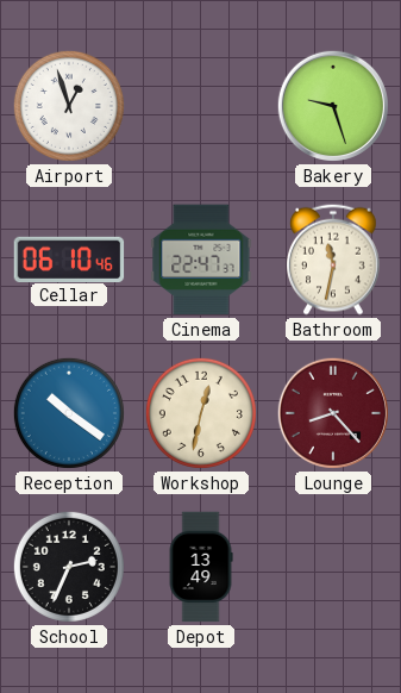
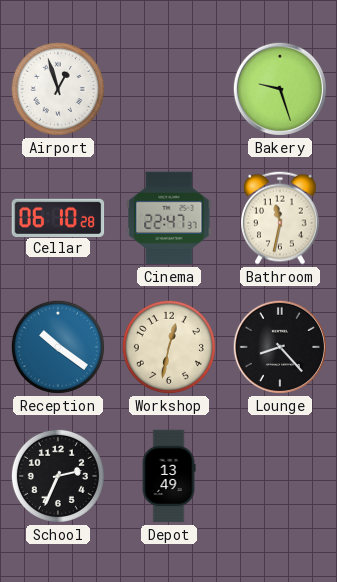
Cellar: 06:10:46 -> 06:10:28 (58, 217)
Lounge dial: burgundy -> black (280, 347)
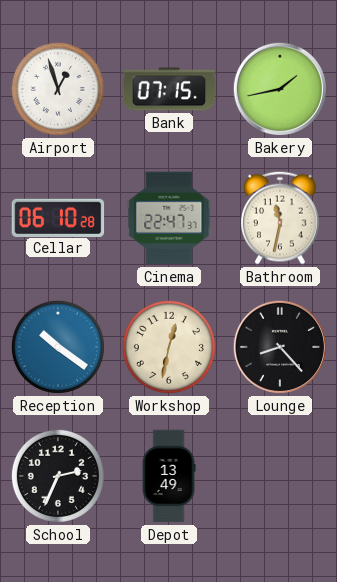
Bank: none -> 07:15 (169, 89)
Bakery: 9:27 -> 1:43 (280, 89)
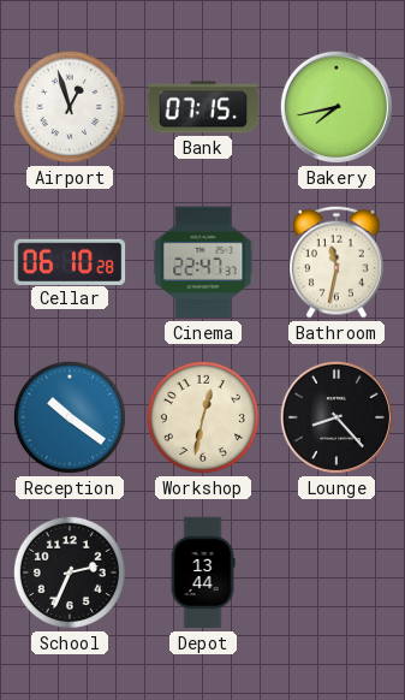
Bakery: 1:43 -> 7:43 (336, 107)
Depot: 13:49 -> 13:44 (203, 573)
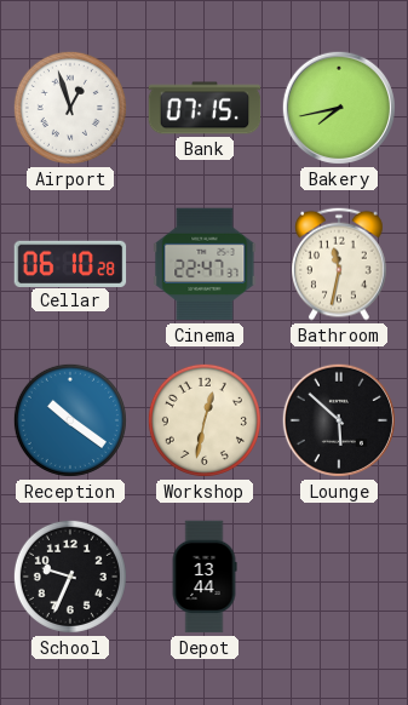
Lounge: 8:23 -> 5:52 (339, 420)
School: 2:34 -> 9:34 (70, 577)
